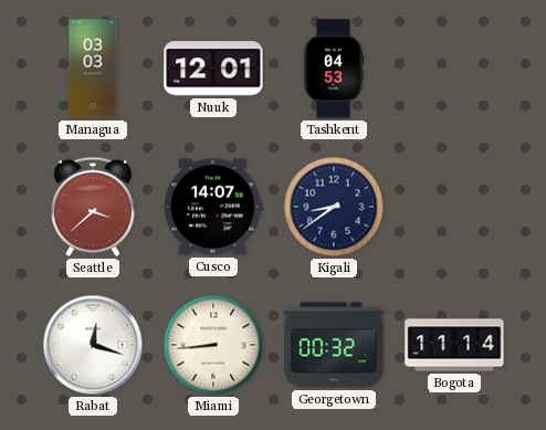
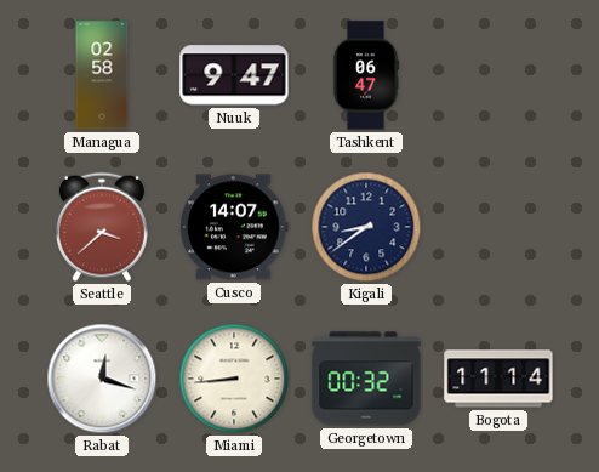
Managua: 03:03 -> 02:58 (102, 75)
Nuuk: 12:01 -> 9:47 (234, 75)
Tashkent: 04:53 -> 06:47 (366, 75)
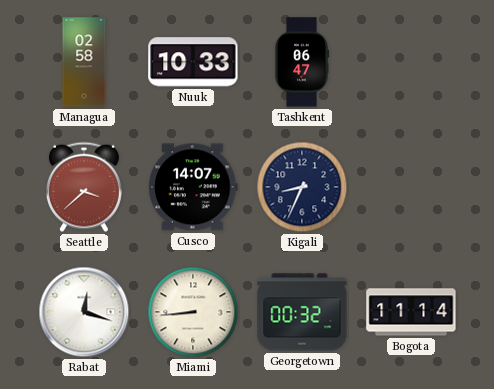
Nuuk: 9:47 -> 10:33 (193, 62)
Kigali: 8:39 -> 8:34 (302, 187)
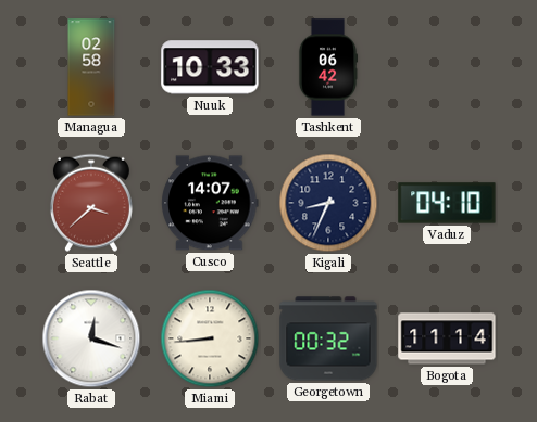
Tashkent: 06:47 -> 06:42 (328, 67)
Vaduz: none -> 04:10 (447, 203)
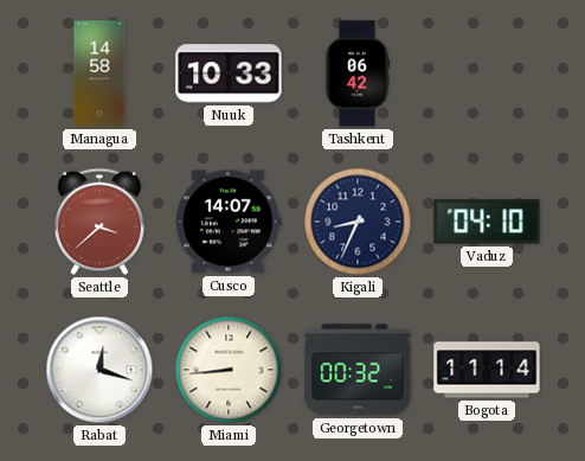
Managua: 02:58 -> 14:58 (99, 73)
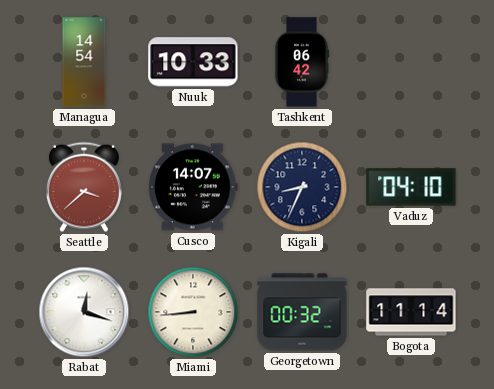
Managua: 14:58 -> 14:54 (84, 62)
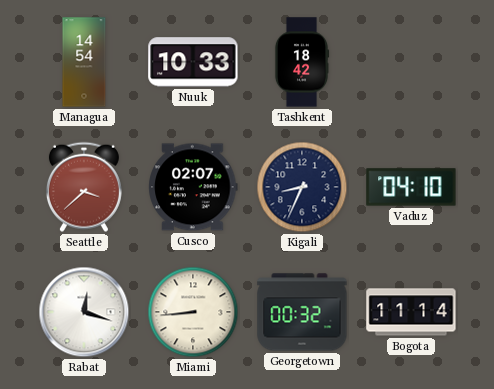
Tashkent: 06:42 -> 18:42 (302, 62)
Cusco: 14:07 -> 02:07 (193, 187)
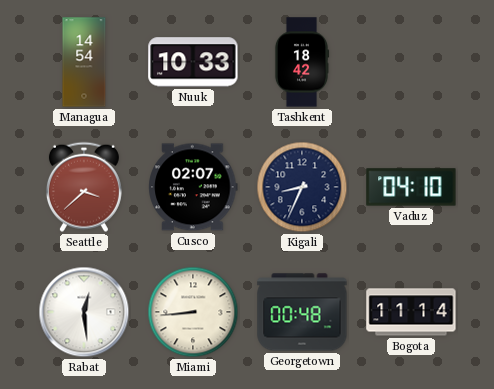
Rabat: 12:18 -> 12:29 (84, 312)
Georgetown: 00:32 -> 00:48 (302, 312)
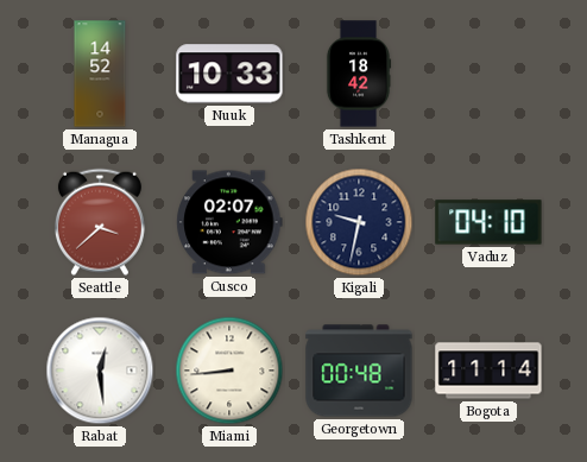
Managua: 14:54 -> 14:52 (100, 74)
Kigali: 8:34 -> 9:32 (359, 222)
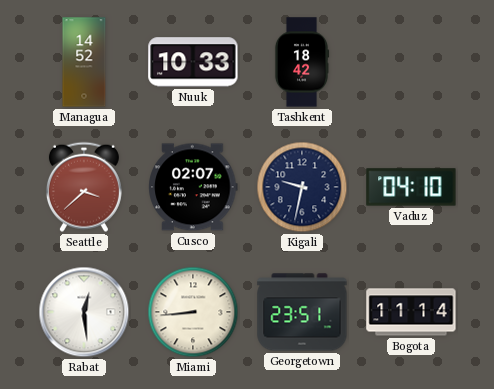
Georgetown: 00:48 -> 23:51 (302, 312)
